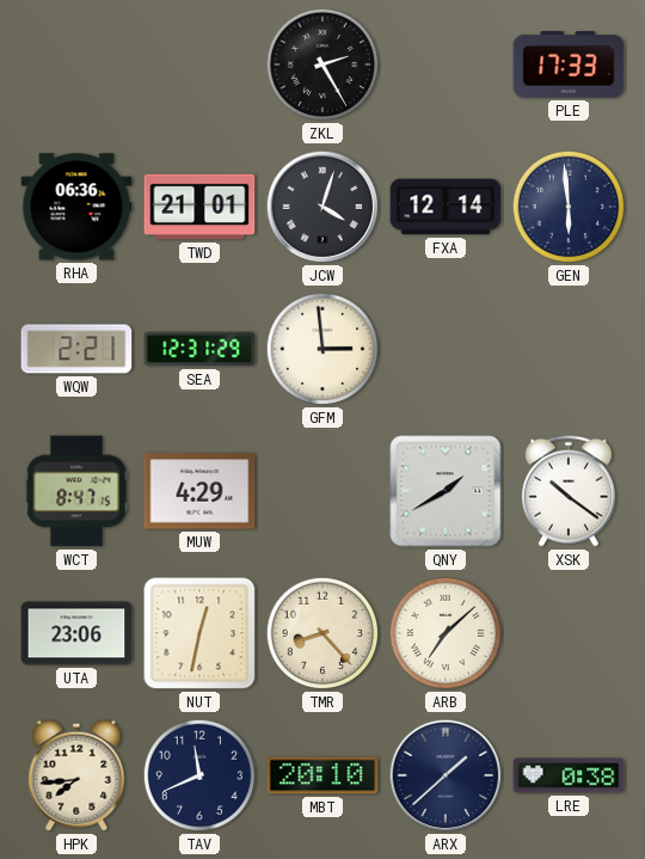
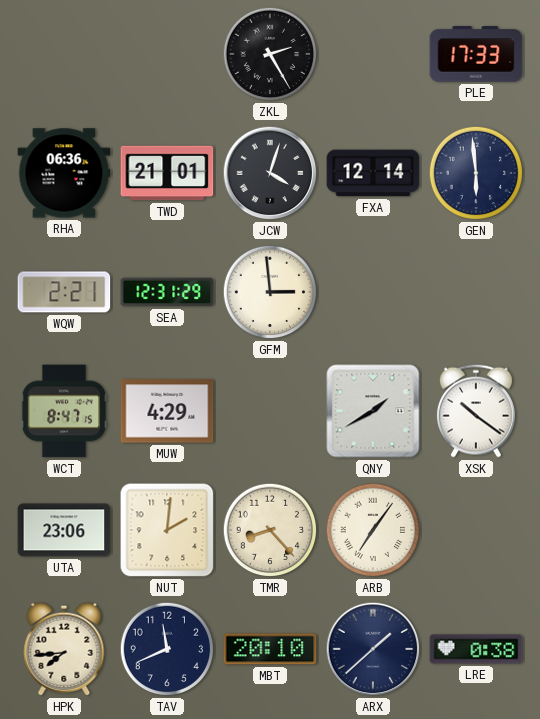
NUT: 12:32 -> 2:01 (167, 530)
ARB: 7:08 -> 7:06 (373, 530)
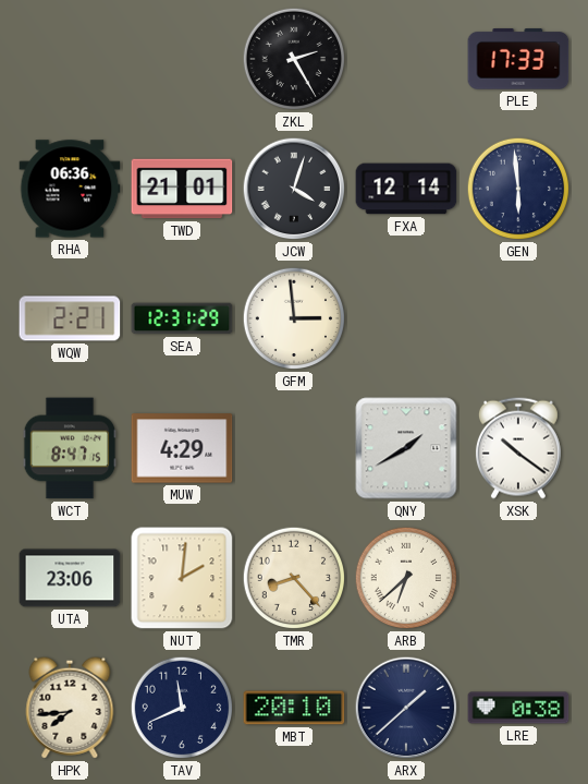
ARB: 7:06 -> 6:38 (406, 578)
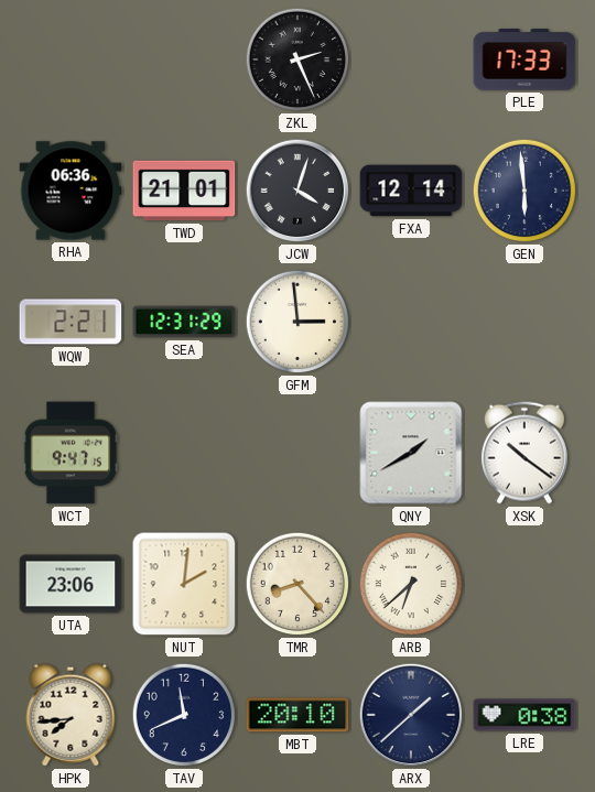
ZKL: 2:25 -> 2:26 (297, 59)
WCT: 8:47 -> 9:47 (71, 453)
MUW: 4:29 -> none (182, 448)
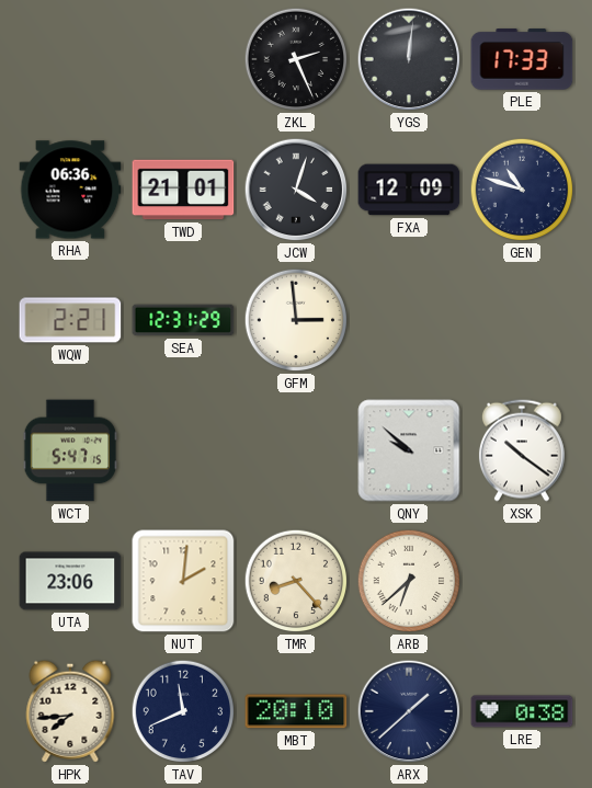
YGS: none -> 12:01 (409, 59)
FXA: 12:14 -> 12:09 (409, 190)
GEN: 5:59 -> 10:48 (522, 190)
WCT: 9:47 -> 5:47 (70, 450)
QNY: 1:40 -> 9:52 (409, 450)
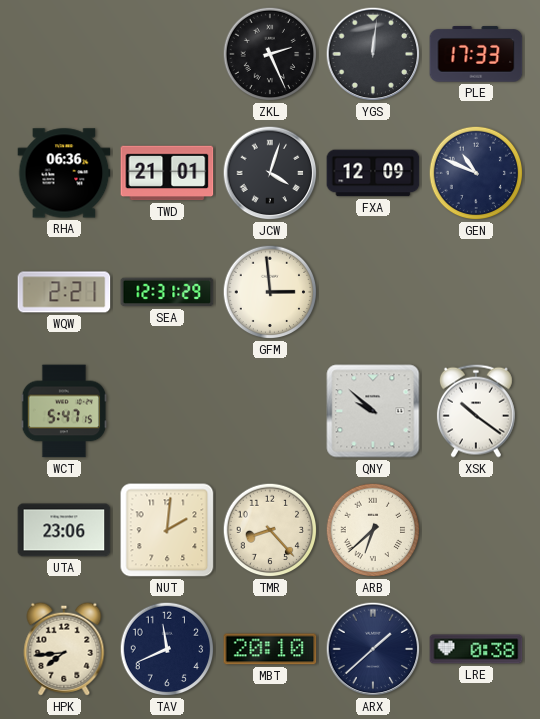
GEN: 10:48 -> 10:49 (476, 173)
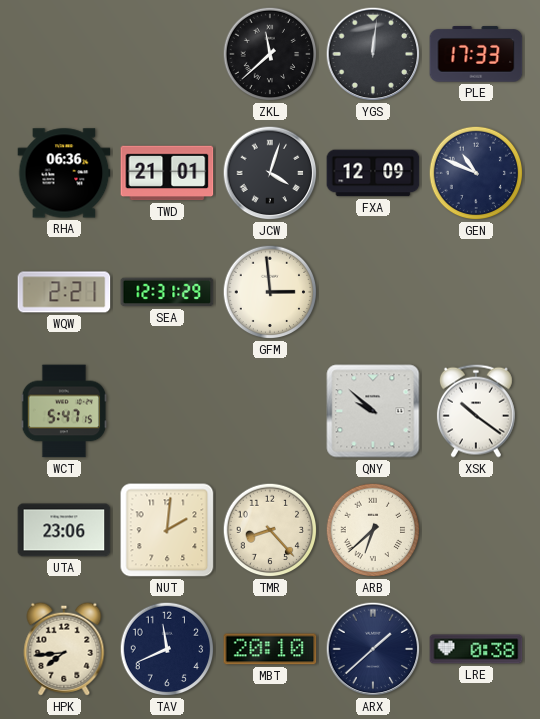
ZKL: 2:26 -> 11:38 (270, 54)
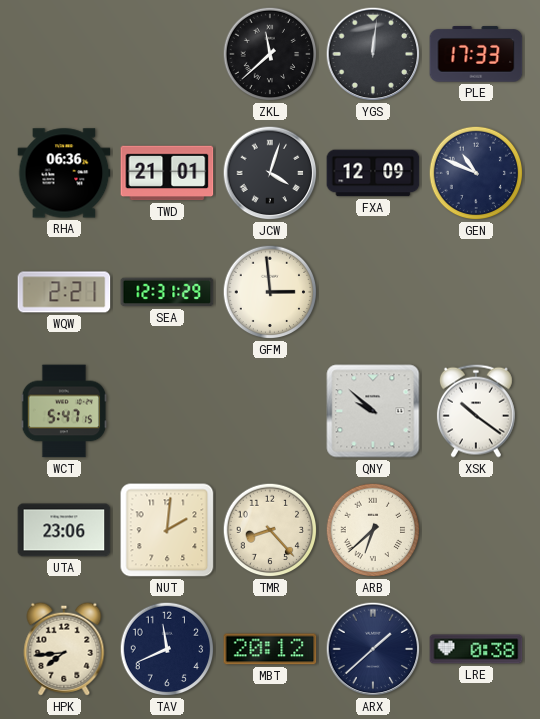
MBT: 20:10 -> 20:12 (270, 649)
